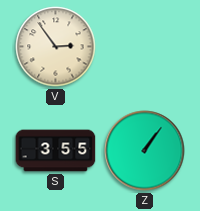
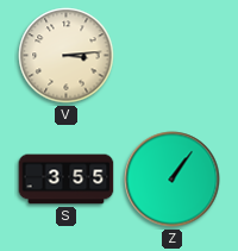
V: 2:54 -> 3:14 (67, 56)
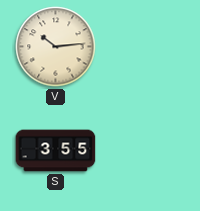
V: 3:14 -> 10:14 (56, 47)
Z: 1:06 -> none (173, 180)
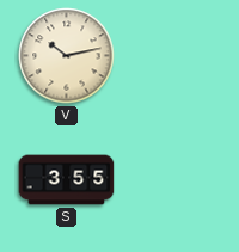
V: 10:14 -> 10:13 (67, 56)
